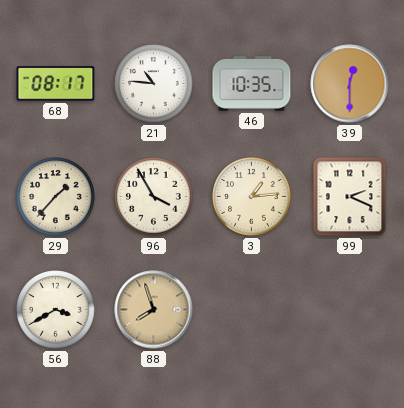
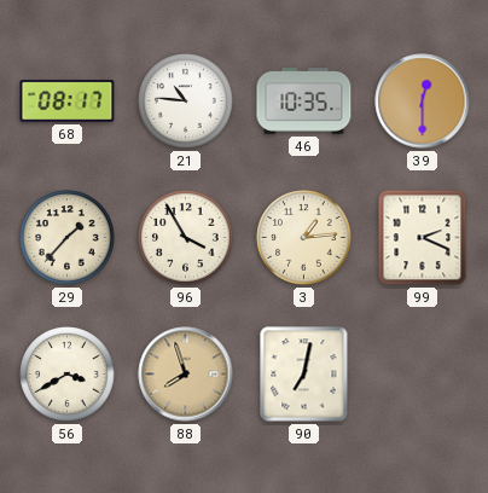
90: none -> 7:02 (304, 375)
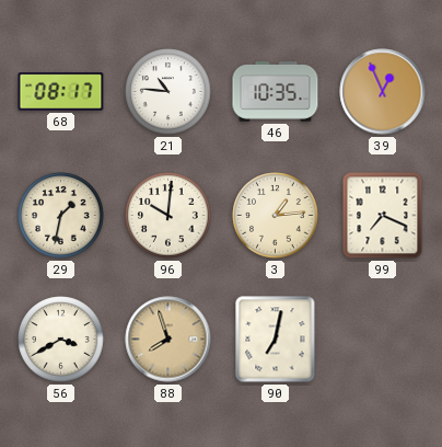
39: 12:30 -> 12:56 (383, 92)
29: 1:37 -> 1:32 (61, 216)
96: 3:55 -> 10:01 (168, 216)
99: 2:19 -> 7:19 (383, 216)
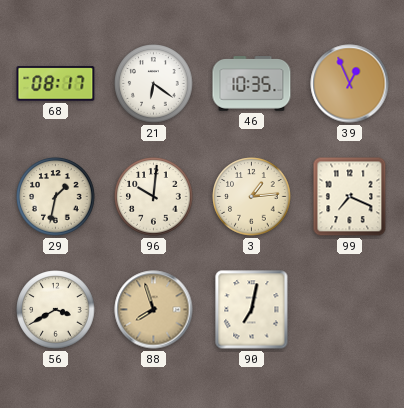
21: 10:46 -> 6:21 (154, 84)
